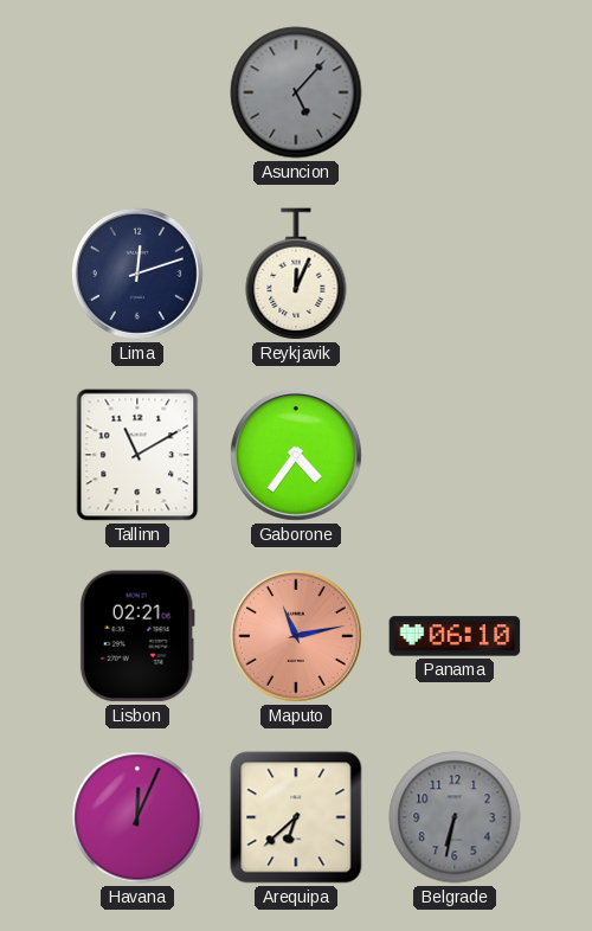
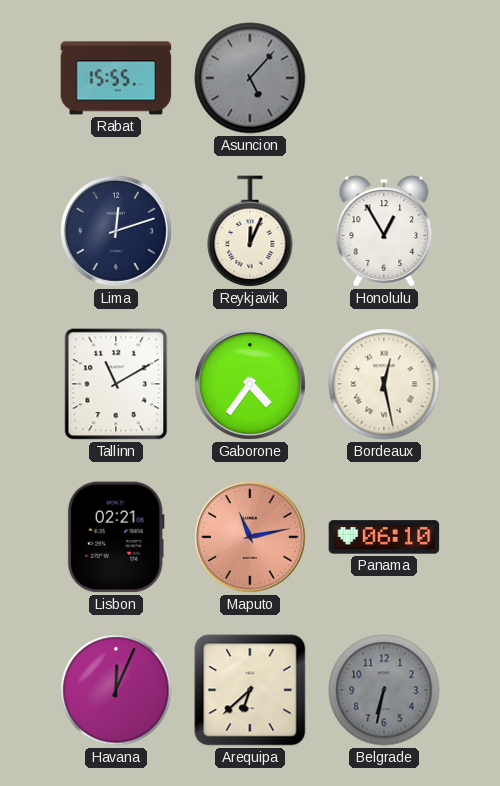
Rabat: none -> 15:55 (116, 78)
Honolulu: none -> 12:55 (384, 231)
Bordeaux: none -> 12:28 (384, 384)
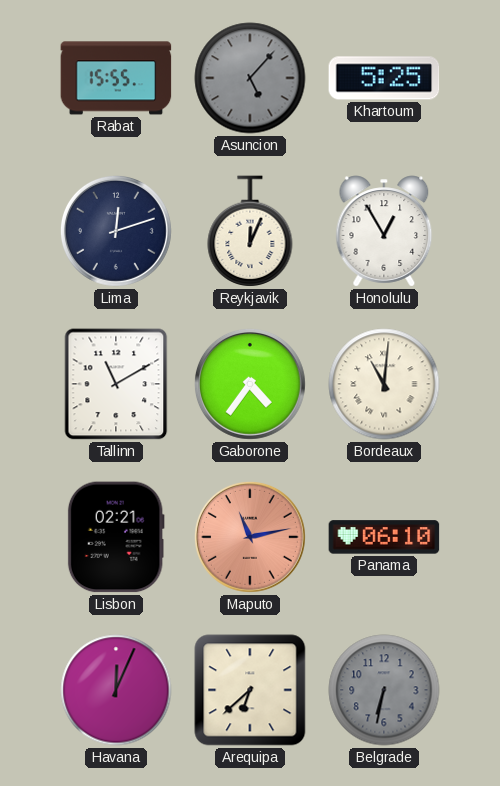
Khartoum: none -> 5:25 (384, 78)
Bordeaux: 12:28 -> 11:01 (384, 384)
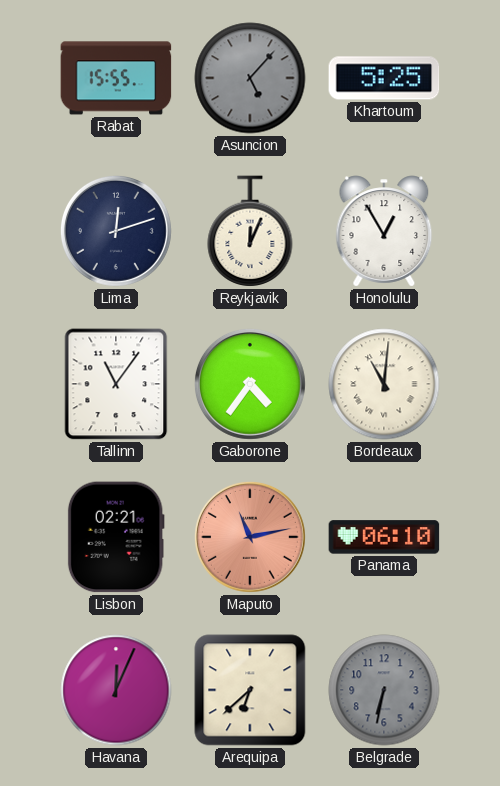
Tallinn: 11:10 -> 11:06 (116, 384)
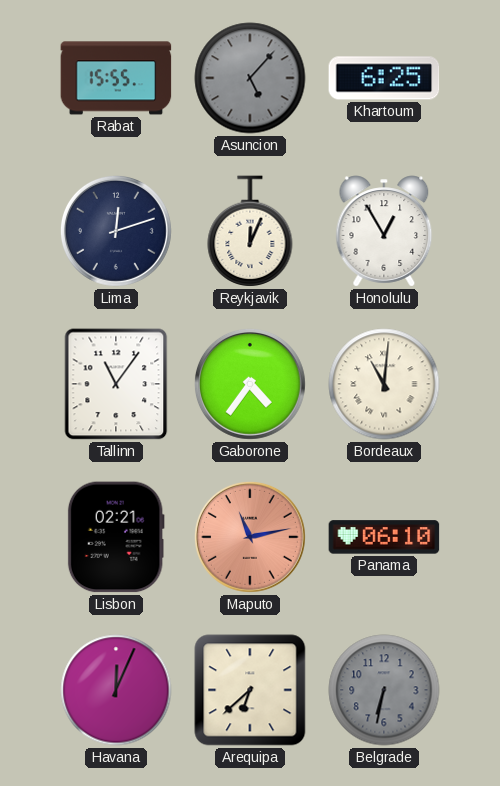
Khartoum: 5:25 -> 6:25 (384, 78)
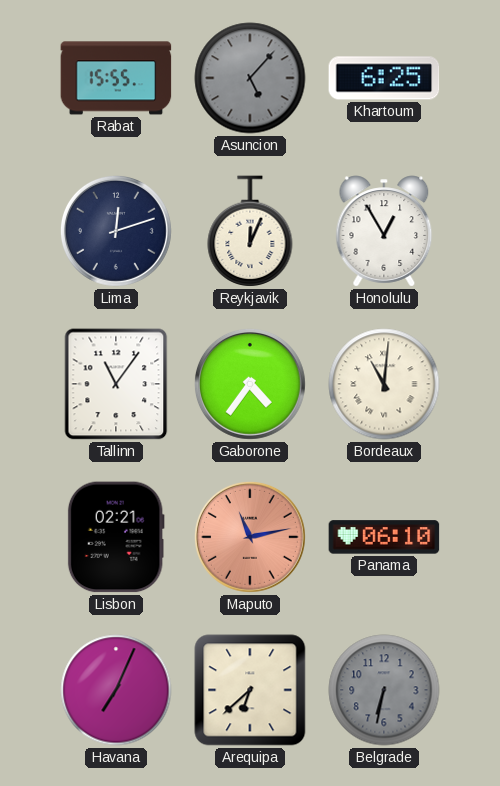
Havana: 12:04 -> 7:04 (116, 690)
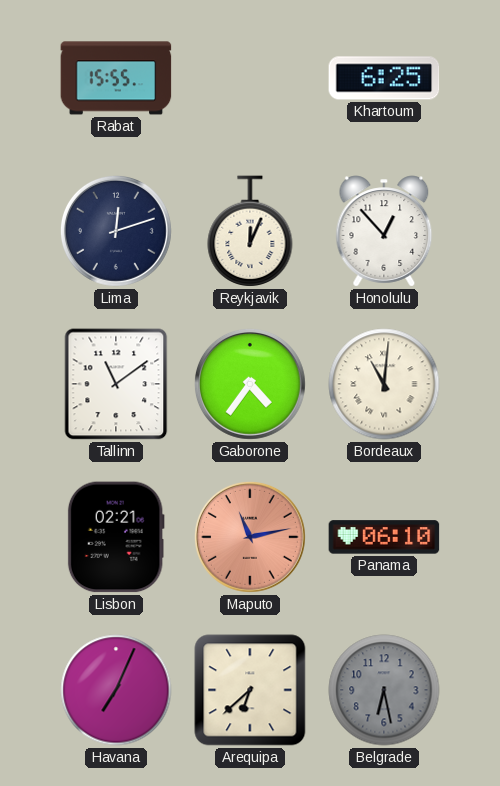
Asuncion: 5:07 -> none (250, 78)
Honolulu: 12:55 -> 12:53 (384, 231)
Tallinn: 11:06 -> 11:09 (116, 384)
Belgrade: 6:32 -> 6:28 (384, 690)
